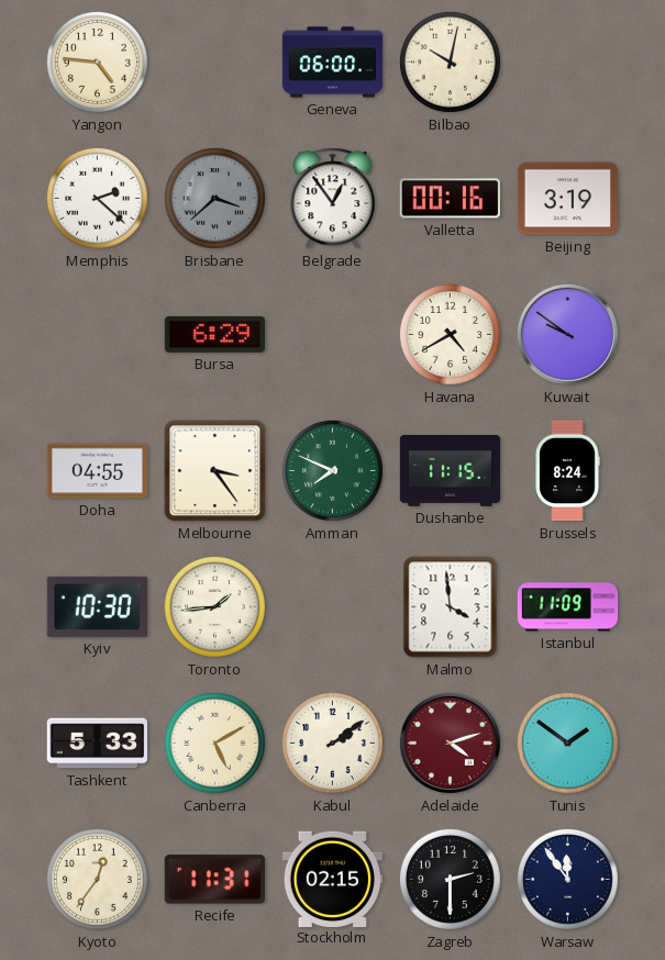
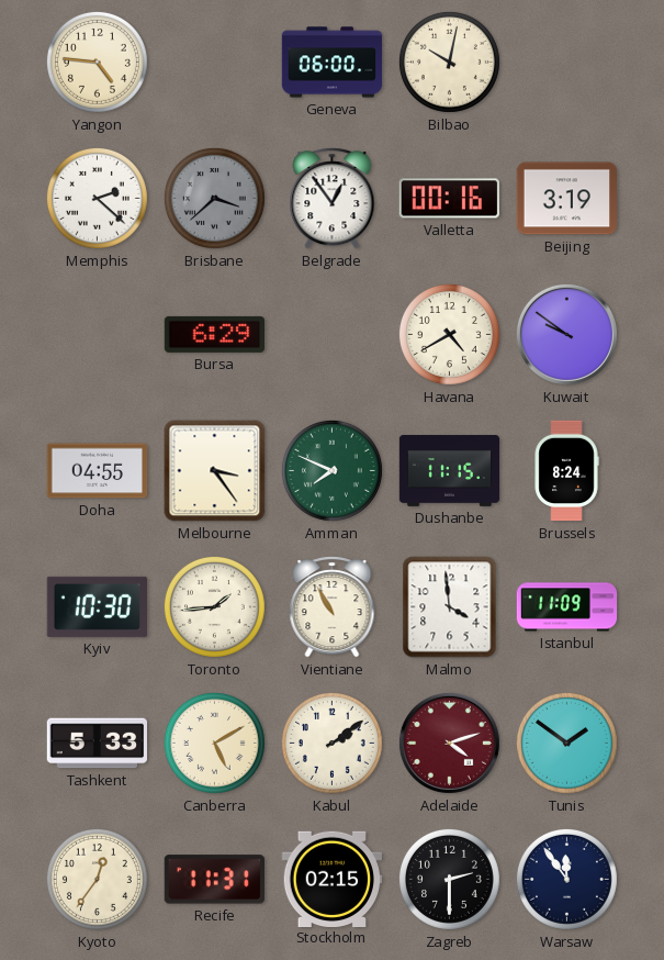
Vientiane: none -> 10:55 (333, 607)
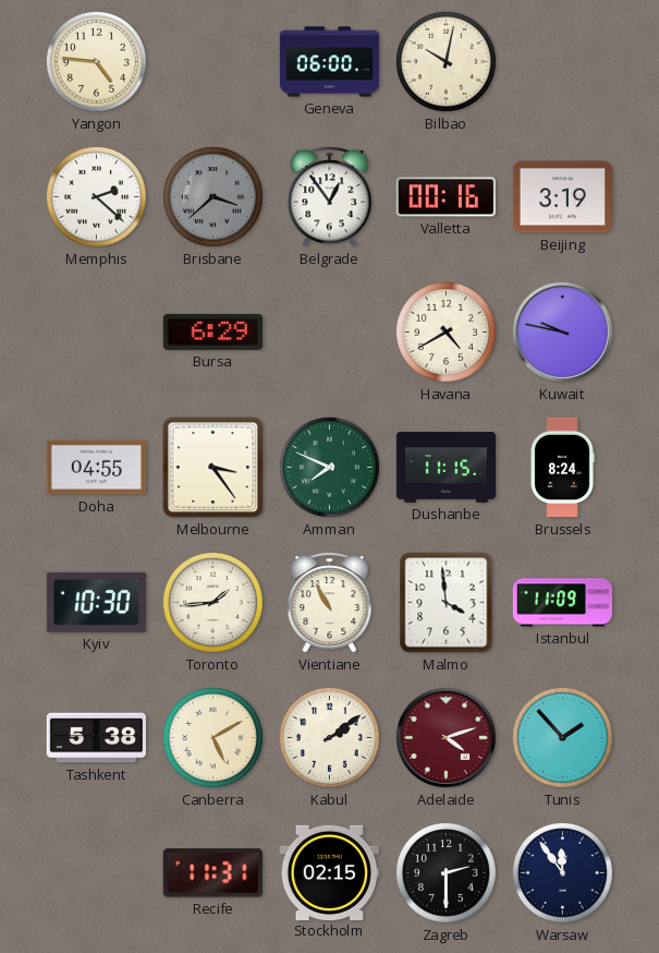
Kuwait: 9:51 -> 9:47 (562, 331)
Tashkent: 5:33 -> 5:38 (97, 738)
Tunis: 1:51 -> 1:53 (562, 737)
Kyoto: 12:36 -> none (97, 879)
